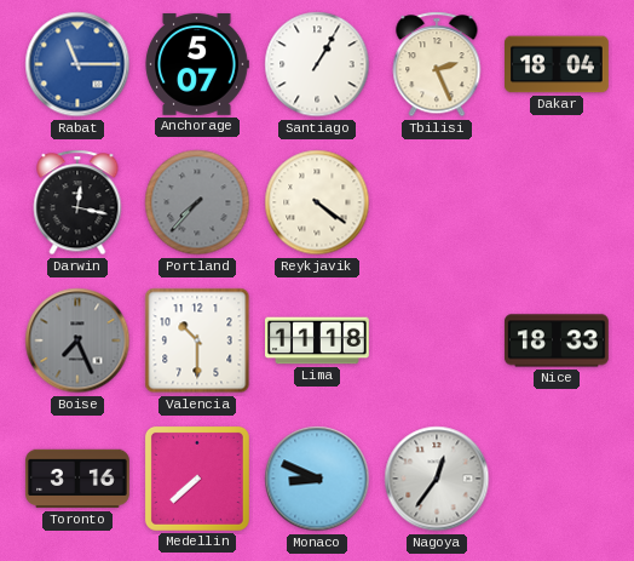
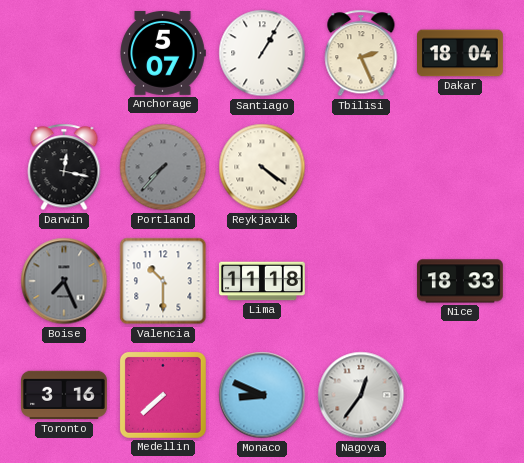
Rabat: 11:15 -> none (77, 64)
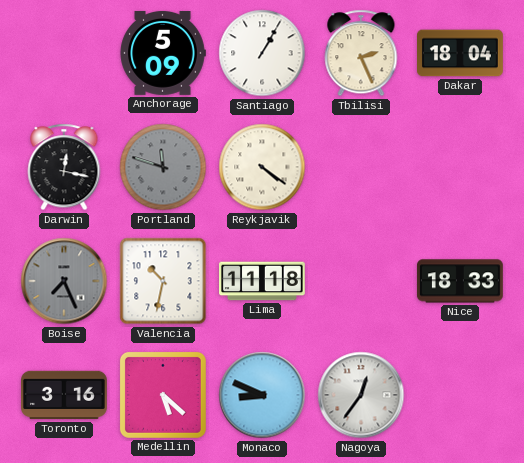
Anchorage: 5:07 -> 5:09 (163, 53)
Portland: 7:37 -> 11:48 (163, 167)
Valencia: 10:30 -> 10:32 (163, 281)
Medellin: 7:38 -> 5:22 (163, 395)
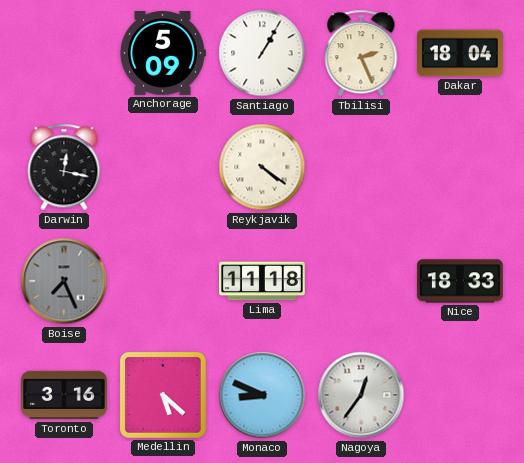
Portland: 11:48 -> none (163, 167)
Valencia: 10:32 -> none (163, 281)
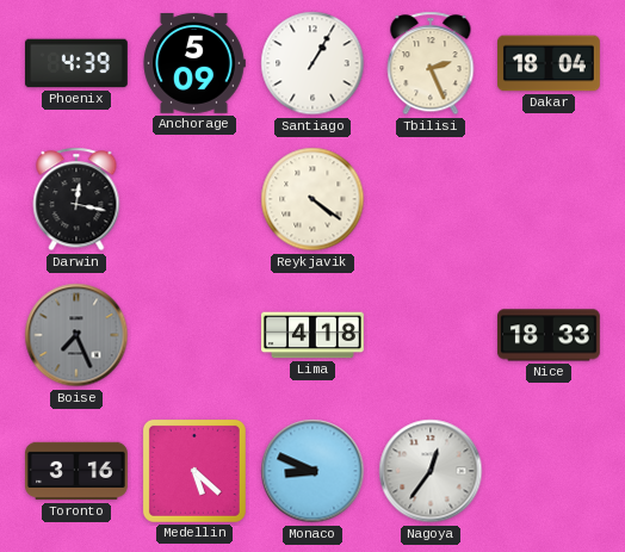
Phoenix: none -> 4:39 (76, 63)
Lima: 11:18 -> 4:18 (314, 335)
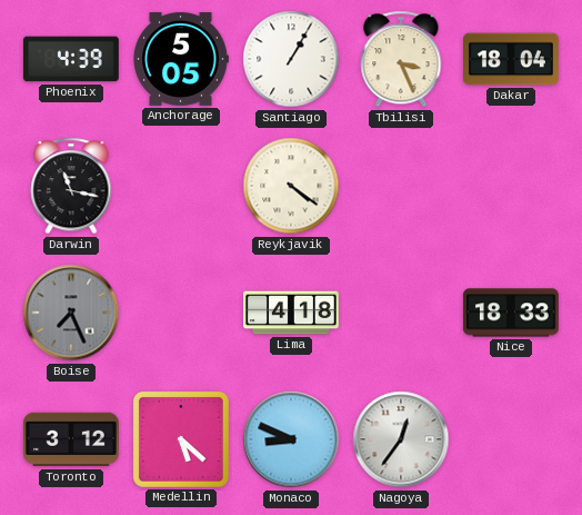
Anchorage: 5:09 -> 5:05 (181, 59)
Tbilisi: 2:26 -> 3:26 (401, 59)
Darwin: 12:17 -> 11:17 (71, 186)
Toronto: 3:16 -> 3:12 (71, 439)
